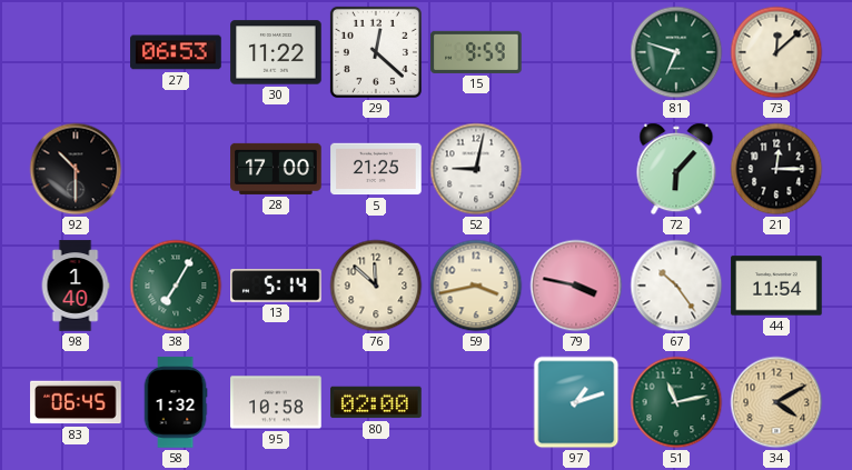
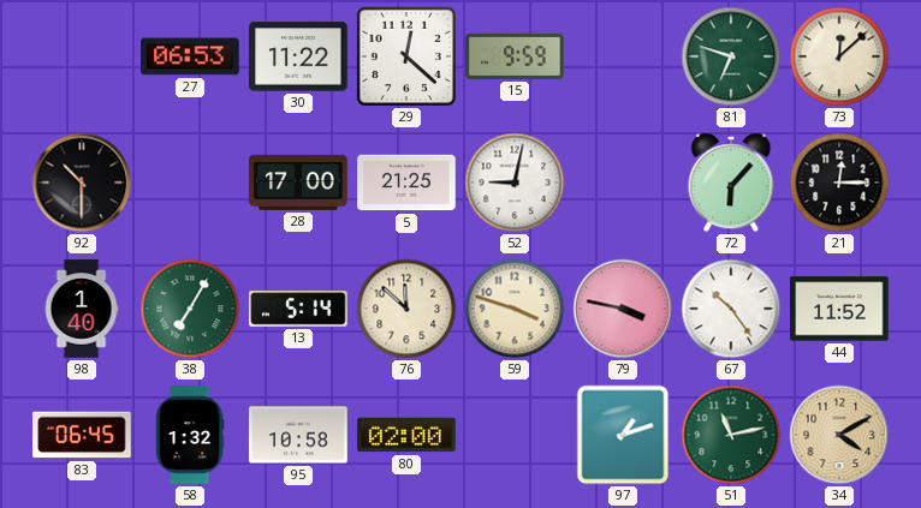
59: 3:43 -> 3:48 (515, 309)
44: 11:54 -> 11:52 (839, 309)
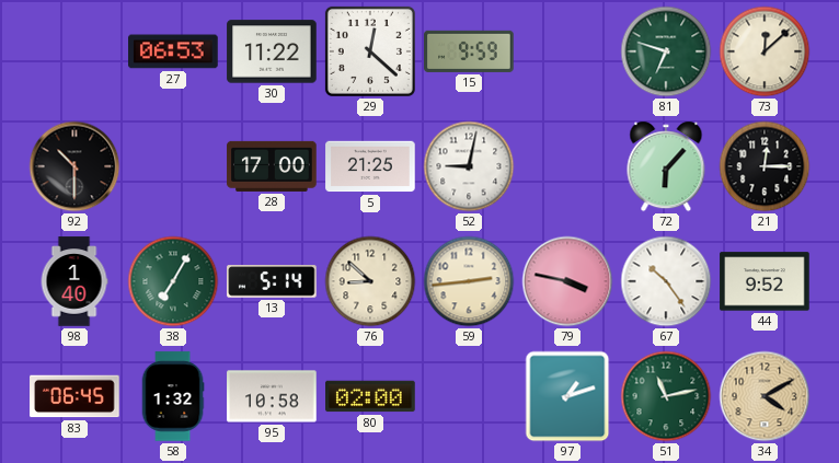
76: 11:52 -> 8:52 (370, 281)
59: 3:48 -> 2:44 (469, 281)
44: 11:52 -> 9:52 (765, 281)
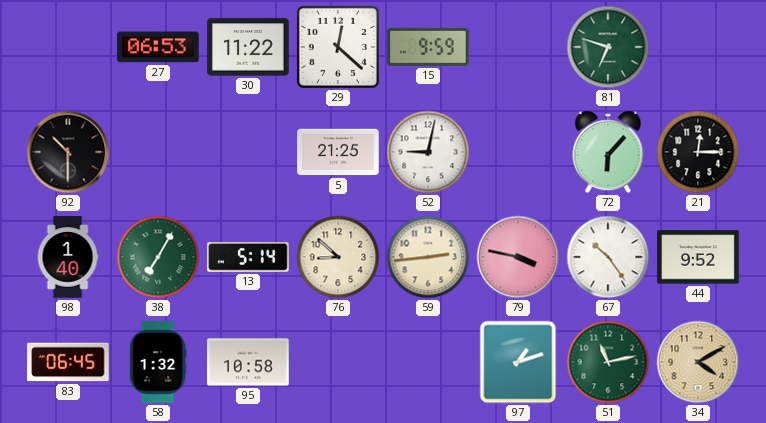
73: 12:08 -> none (765, 51)
28: 17:00 -> none (272, 166)
80: 02:00 -> none (370, 396)
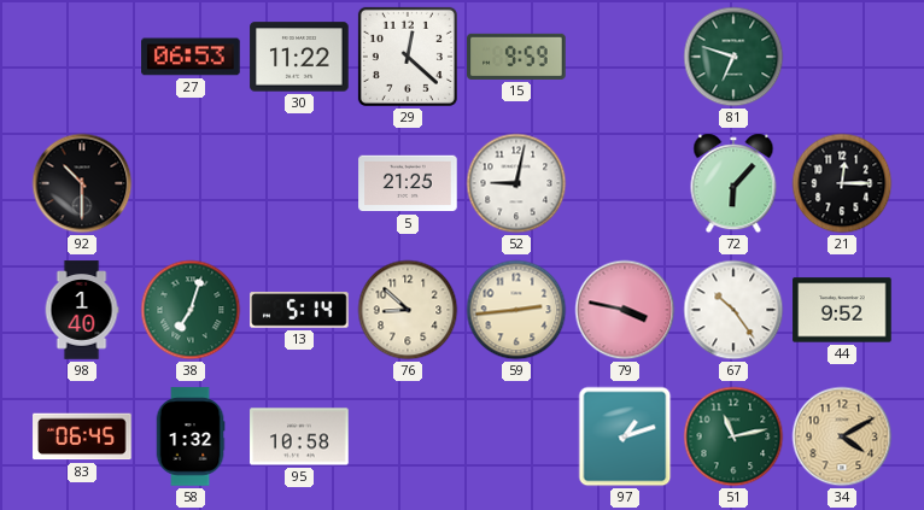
38: 7:05 -> 7:03 (191, 310)
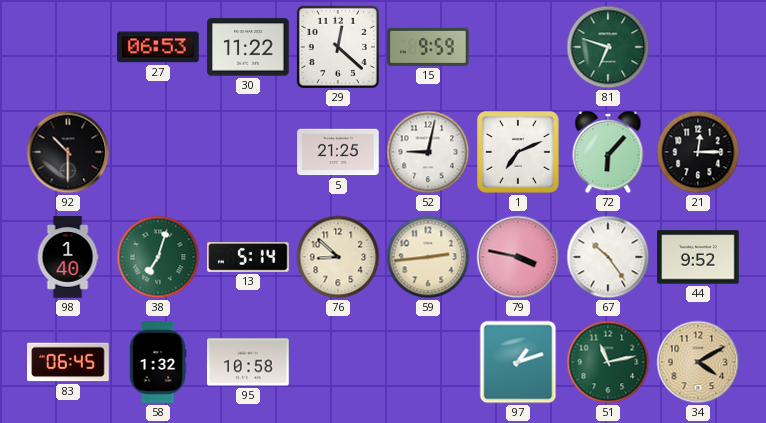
1: none -> 7:11 (518, 152)
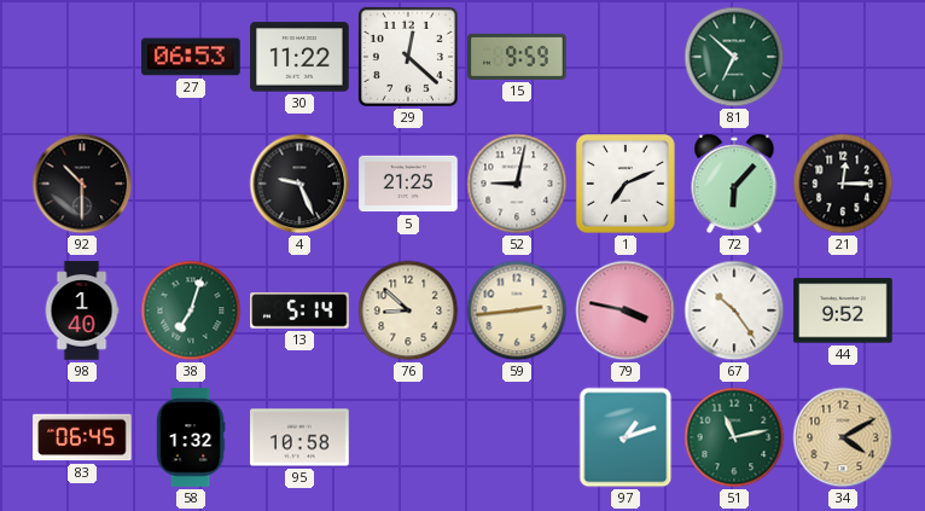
81: 6:48 -> 6:52 (734, 57)
4: none -> 9:26 (299, 184)
